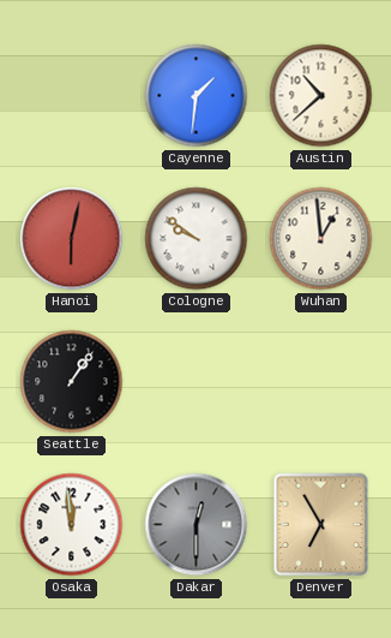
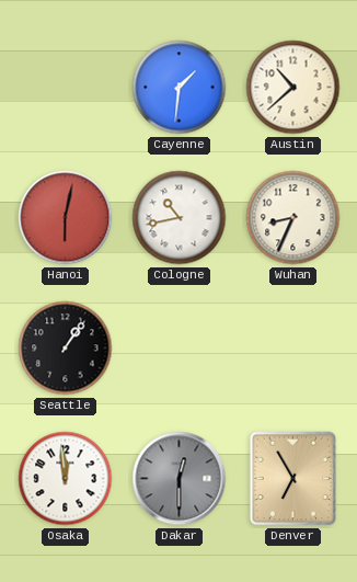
Cologne: 9:51 -> 10:43 (180, 218)
Wuhan: 12:59 -> 8:34 (293, 218)
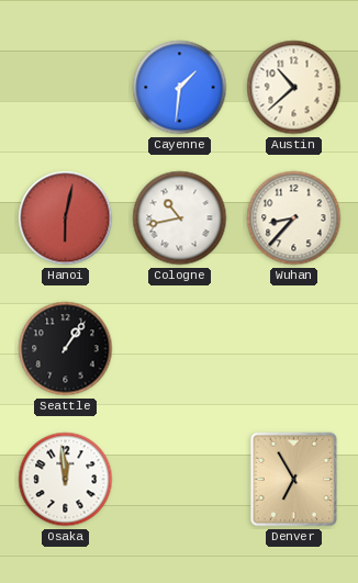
Wuhan: 8:34 -> 8:37 (294, 218)
Dakar: 12:30 -> none (180, 479)
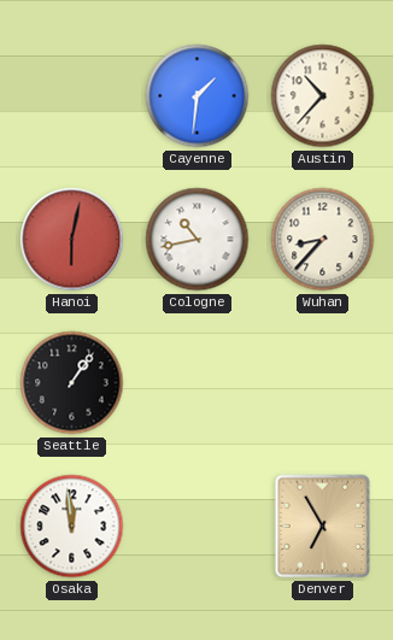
Austin: 10:38 -> 10:37 (323, 96)
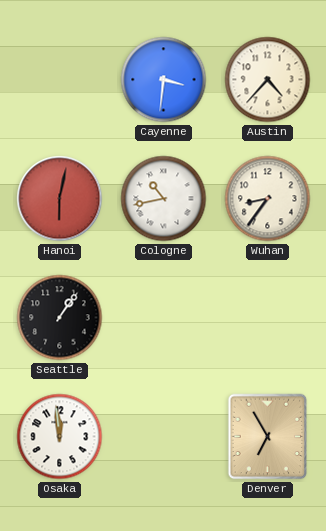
Cayenne: 1:31 -> 3:31 (164, 80)
Austin: 10:37 -> 4:37 (268, 80)
Wuhan: 8:37 -> 8:36 (268, 199)
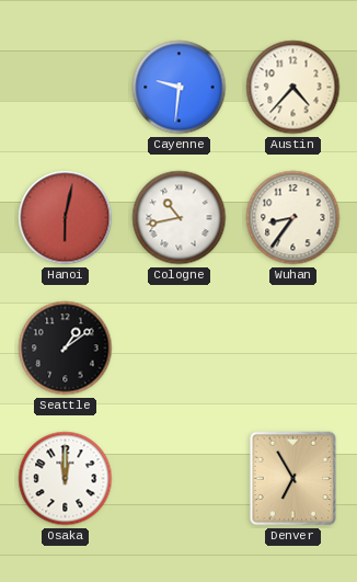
Cayenne: 3:31 -> 9:31 (180, 88)
Seattle: 1:06 -> 1:09 (66, 349)
Osaka: 11:59 -> 12:00 (66, 479)
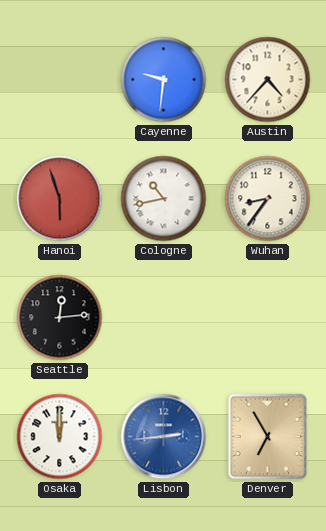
Hanoi: 6:02 -> 5:57 (60, 199)
Seattle: 1:09 -> 12:14 (60, 318)
Lisbon: none -> 2:44 (164, 437)
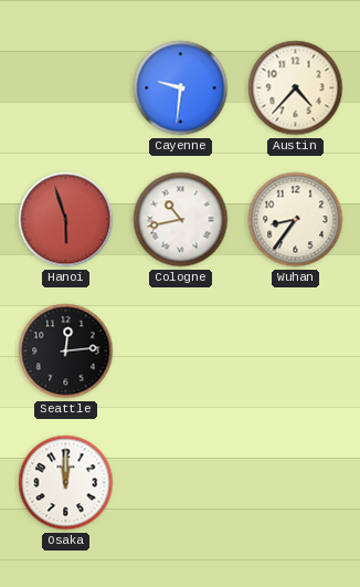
Lisbon: 2:44 -> none (164, 437)
Denver: 6:55 -> none (268, 437)
